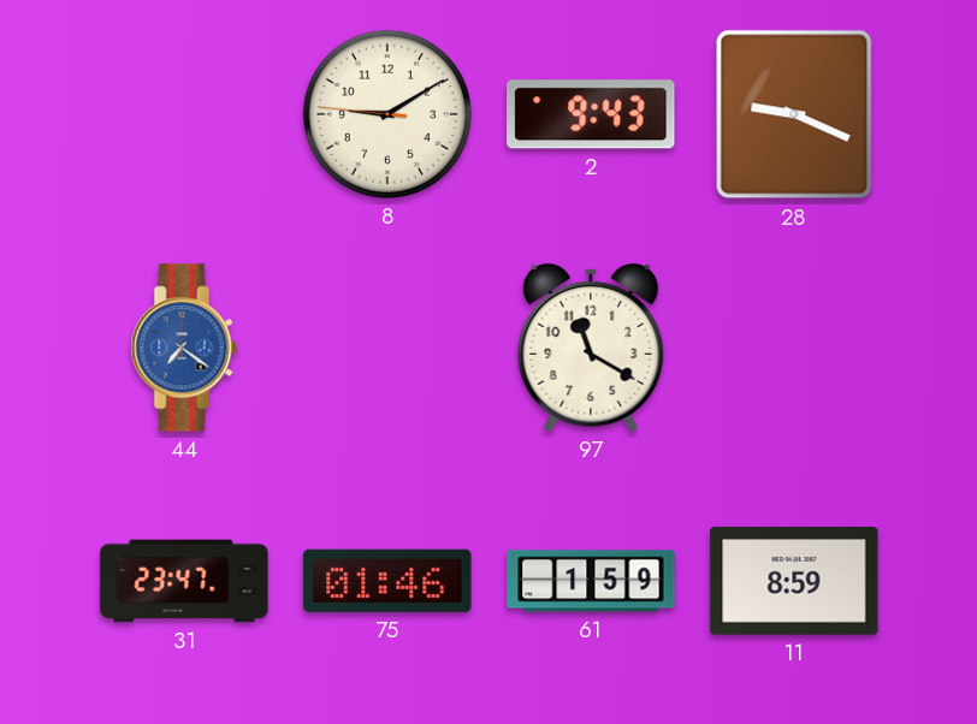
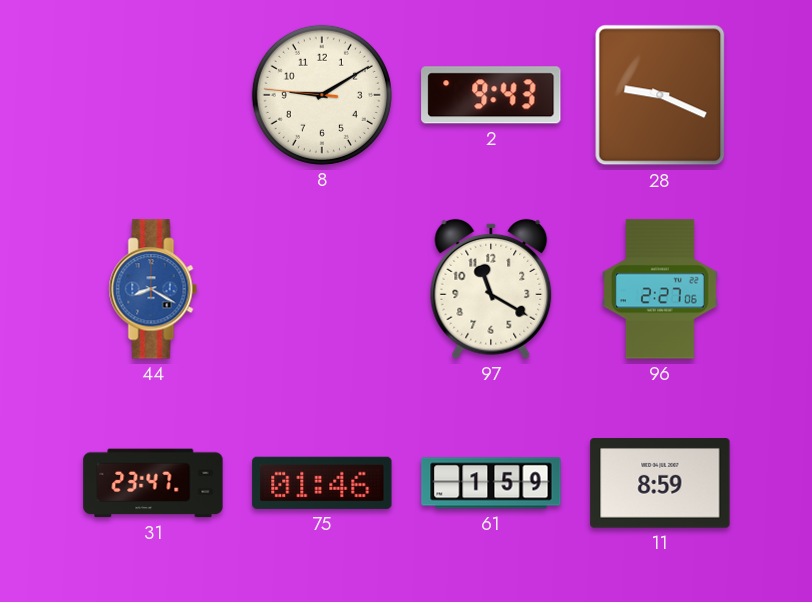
44: 7:21 -> 8:20 (153, 289)
96: none -> 2:27 (660, 289)
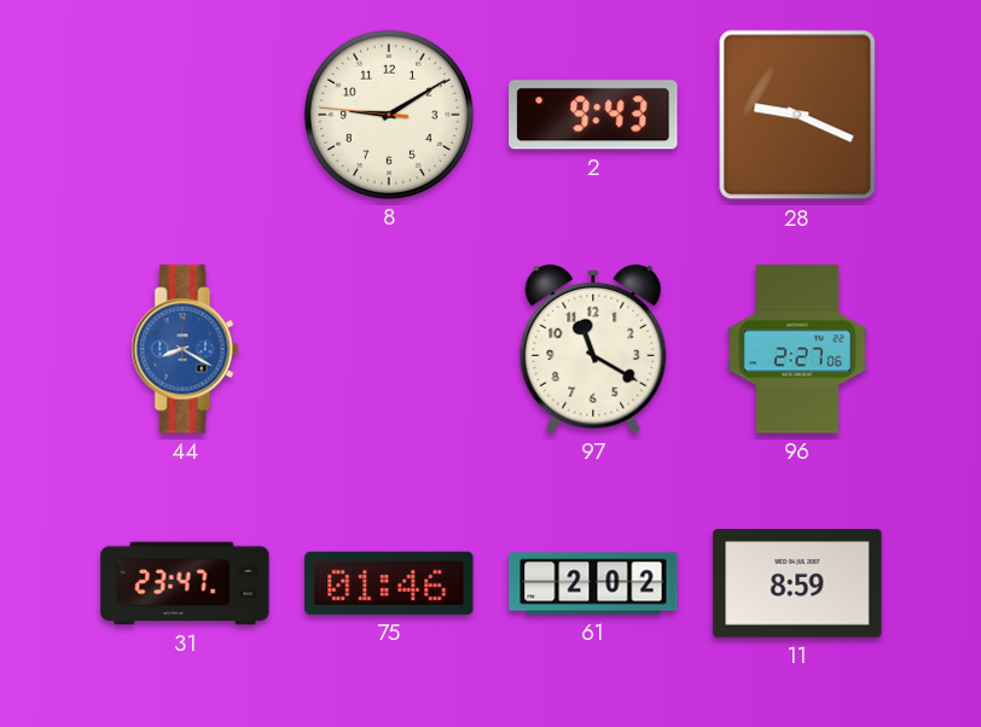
61: 1:59 -> 2:02 (593, 583)
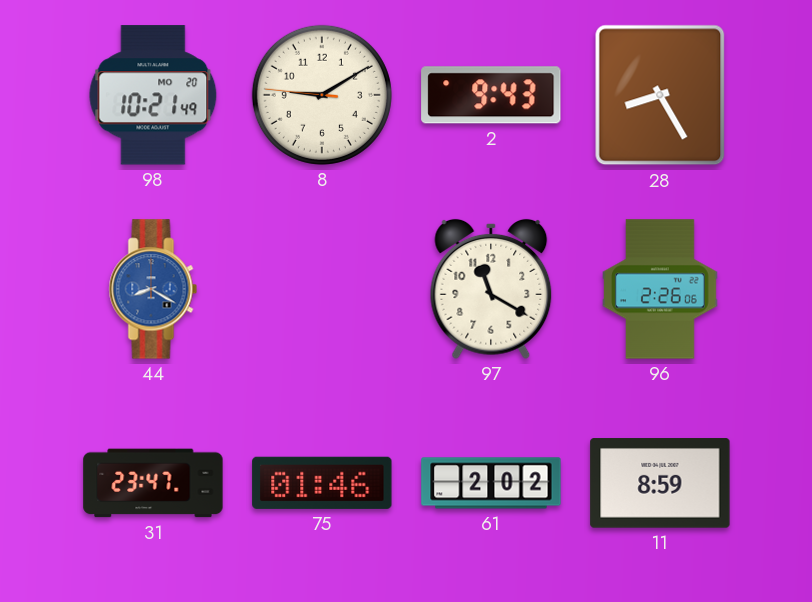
98: none -> 10:21 (153, 95)
28: 9:19 -> 8:25 (660, 95)
96: 2:27 -> 2:26 (660, 289)
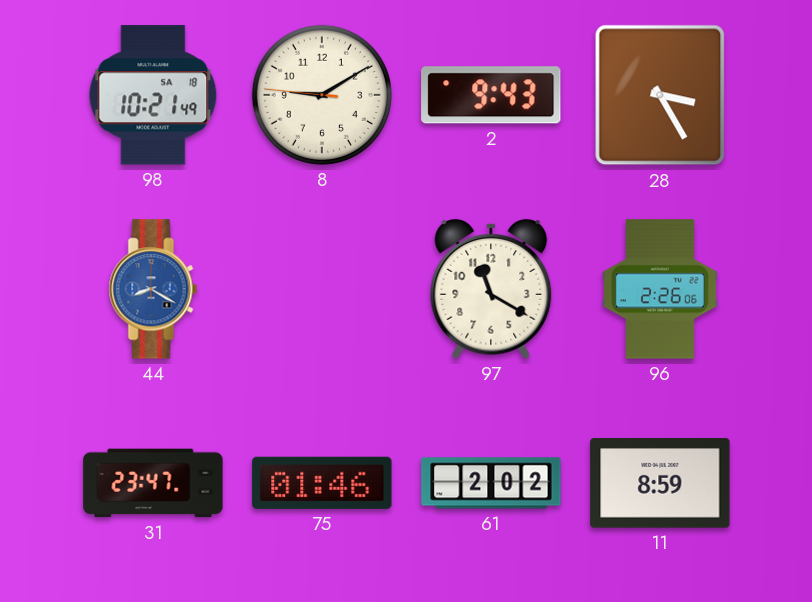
98 date: MO 20 -> SA 18 (153, 95)
28: 8:25 -> 3:25 (660, 95)
